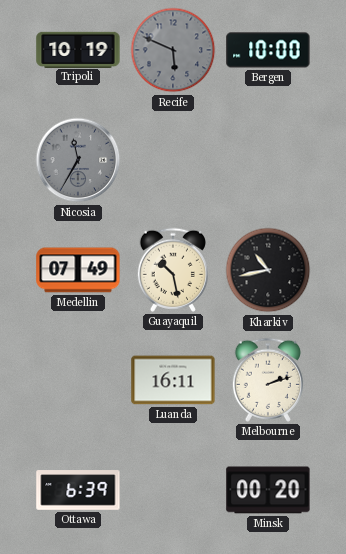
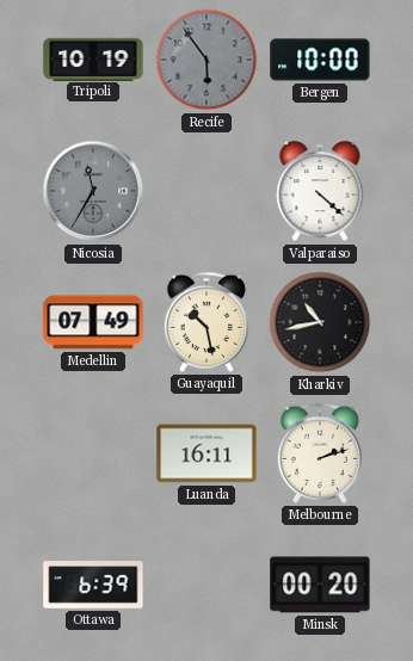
Recife: 5:49 -> 5:54 (207, 60)
Valparaiso: none -> 4:22 (320, 192)
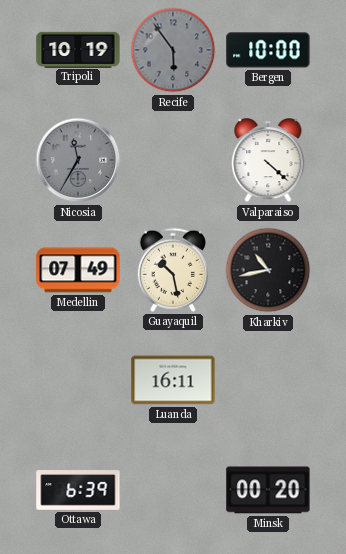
Melbourne: 2:12 -> none (320, 453)
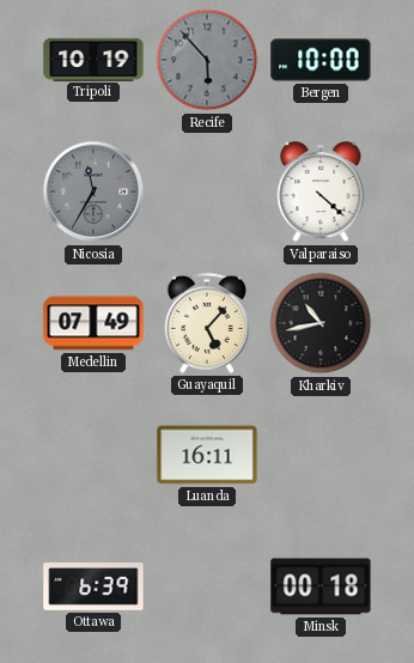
Recife: 5:54 -> 5:53 (207, 60)
Guayaquil: 10:28 -> 5:07 (207, 323)
Minsk: 00:20 -> 00:18 (321, 586)
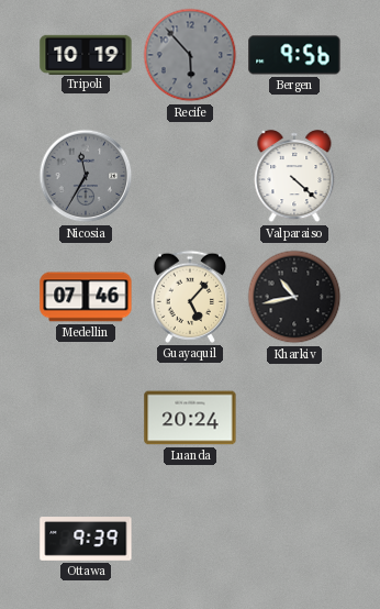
Bergen: 10:00 -> 9:56 (294, 55)
Medellin: 07:49 -> 07:46 (86, 297)
Luanda: 16:11 -> 20:24 (190, 418)
Ottawa: 6:39 -> 9:39 (86, 539)
Minsk: 00:18 -> none (321, 586)
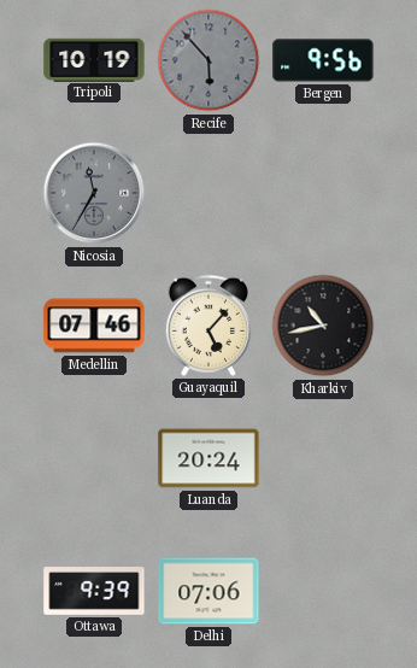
Valparaiso: 4:22 -> none (294, 177)
Delhi: none -> 07:06 (208, 591)
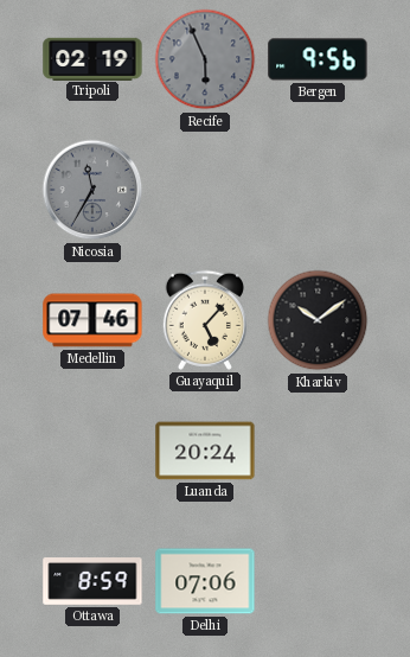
Tripoli: 10:19 -> 02:19 (92, 58)
Recife: 5:53 -> 5:56 (205, 59)
Kharkiv: 10:43 -> 10:09 (318, 320)
Ottawa: 9:39 -> 8:59 (92, 581)
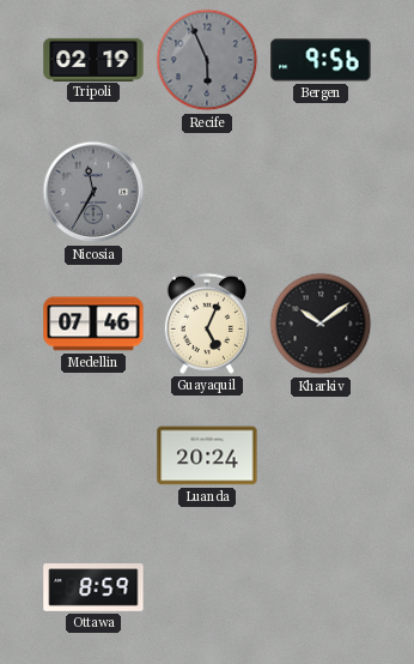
Guayaquil: 5:07 -> 5:04 (207, 324)
Delhi: 07:06 -> none (205, 581)
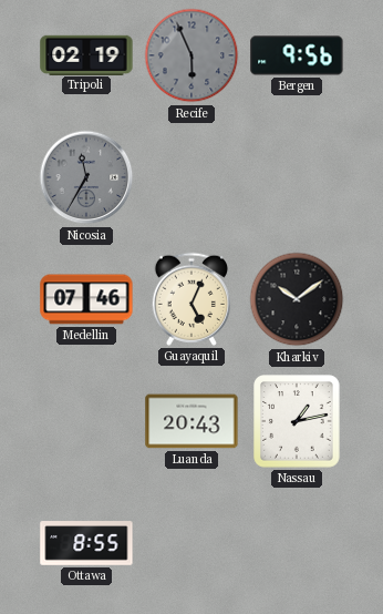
Luanda: 20:24 -> 20:43 (191, 421)
Nassau: none -> 1:13 (297, 421)
Ottawa: 8:59 -> 8:55 (86, 543)
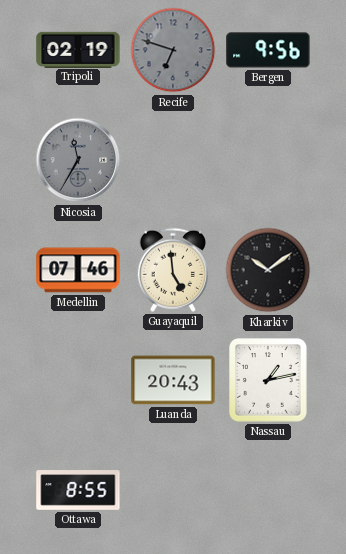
Recife: 5:56 -> 6:48 (173, 50)
Guayaquil: 5:04 -> 4:59 (173, 270)
